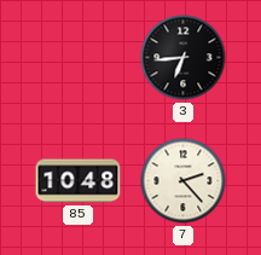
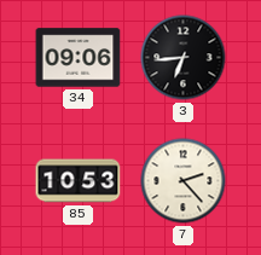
34: none -> 09:06 (79, 58)
85: 10:48 -> 10:53 (79, 181)
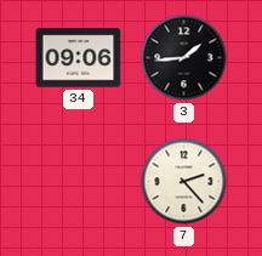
3: 6:44 -> 1:44 (184, 58)
85: 10:53 -> none (79, 181)
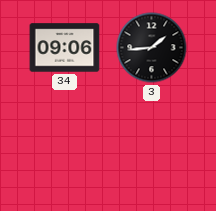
7: 2:23 -> none (184, 182)
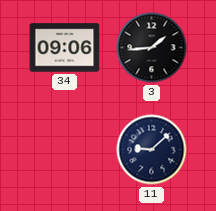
11: none -> 9:08 (152, 150)
